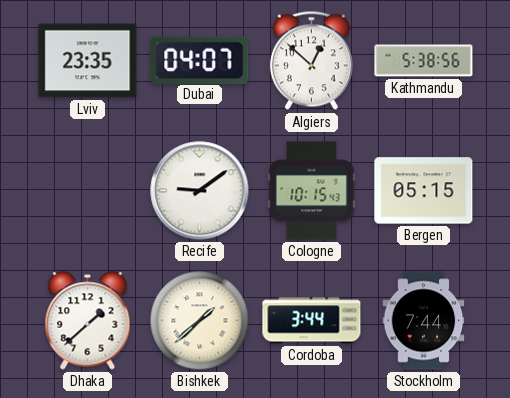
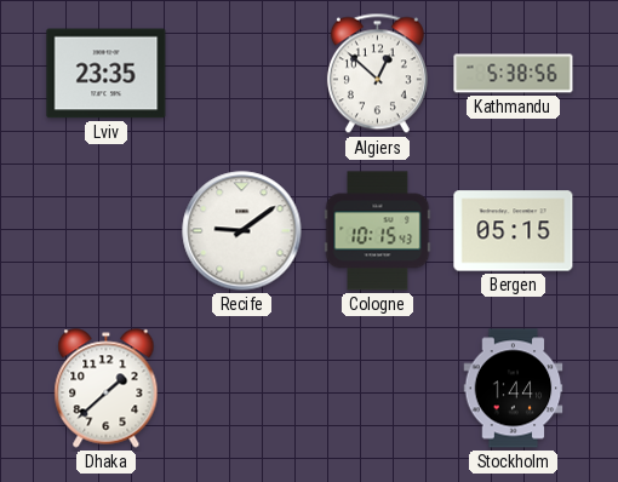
Dubai: 04:07 -> none (200, 60)
Bishkek: 1:38 -> none (200, 321)
Cordoba: 3:44 -> none (312, 321)
Stockholm: 7:44 -> 1:44 (514, 389)
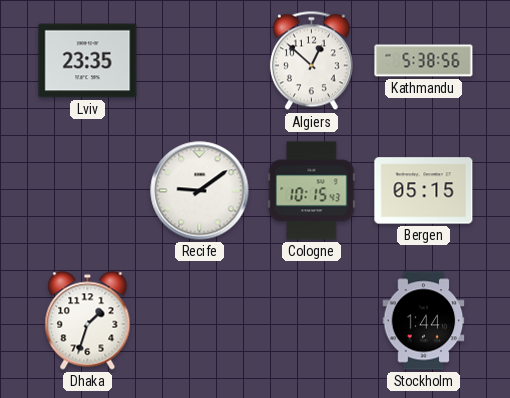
Dhaka: 1:38 -> 1:33 (88, 321)
